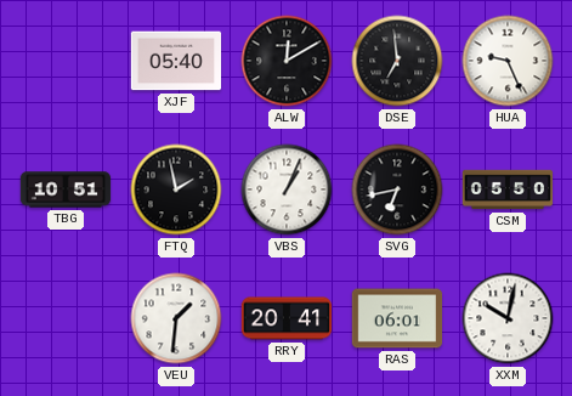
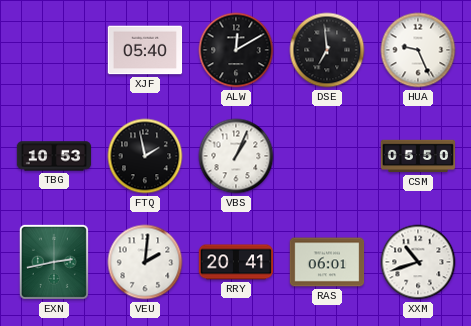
TBG: 10:51 -> 10:53 (54, 156)
SVG: 6:43 -> none (397, 189)
EXN: none -> 2:43 (54, 262)
VEU: 1:31 -> 2:01 (145, 262)
XXM: 10:02 -> 10:42 (418, 262)
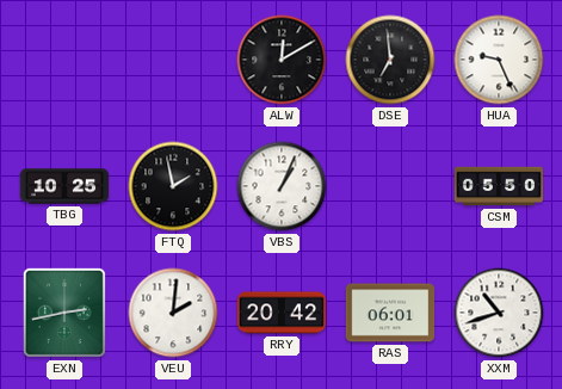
XJF: 05:40 -> none (145, 50)
TBG: 10:53 -> 10:25 (64, 186)
RRY: 20:41 -> 20:42 (282, 313)
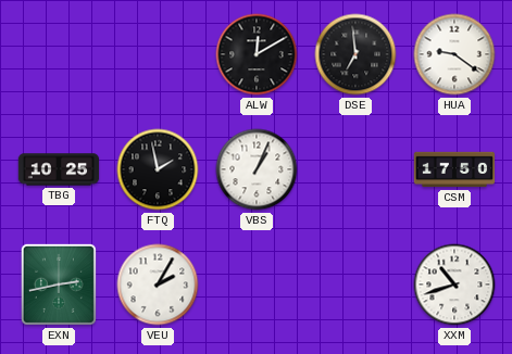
HUA: 9:26 -> 9:21 (454, 54)
CSM: 05:50 -> 17:50 (454, 169)
VEU: 2:01 -> 2:05 (158, 285)
RRY: 20:42 -> none (282, 313)
RAS: 06:01 -> none (390, 313)
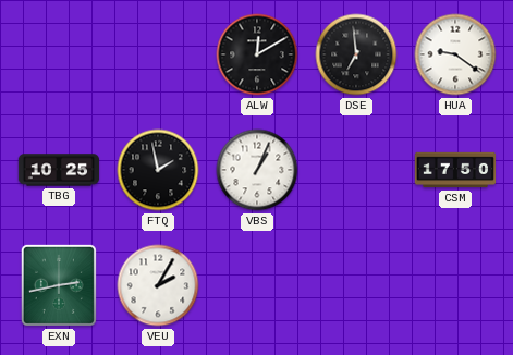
XXM: 10:42 -> none (454, 285)
